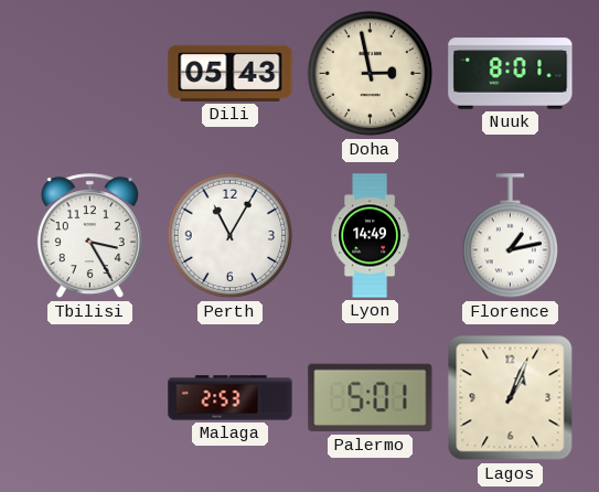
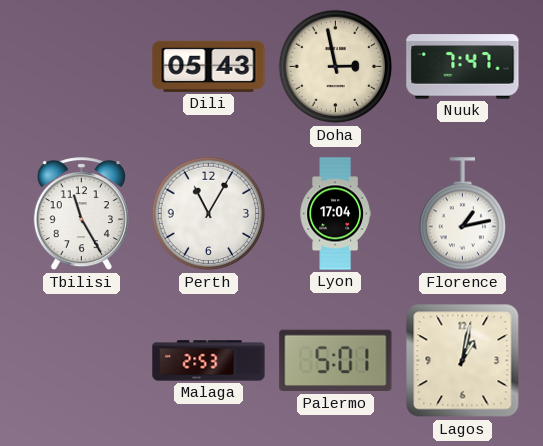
Nuuk: 8:01 -> 7:47 (463, 67)
Tbilisi: 3:25 -> 11:25 (81, 214)
Lyon: 14:49 -> 17:04 (335, 214)
Lagos: 1:04 -> 1:02 (463, 361)
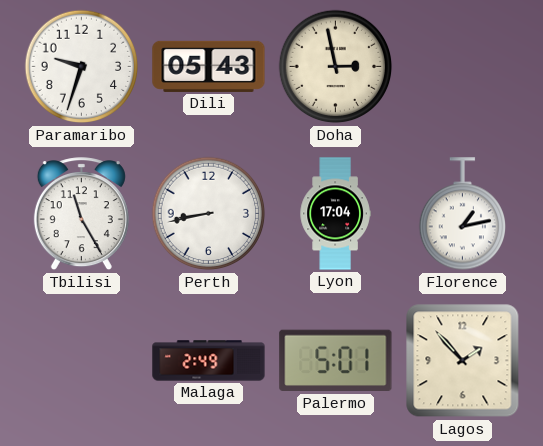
Paramaribo: none -> 9:33 (82, 67)
Nuuk: 7:47 -> none (463, 67)
Perth: 11:05 -> 8:43 (209, 214)
Malaga: 2:53 -> 2:49 (209, 361)
Lagos: 1:02 -> 1:53 (463, 361)
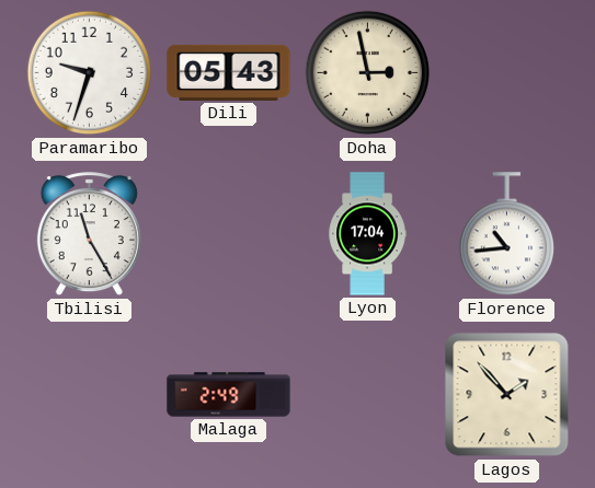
Perth: 8:43 -> none (209, 214)
Florence: 1:13 -> 10:44 (506, 234)
Palermo: 5:01 -> none (336, 361)
